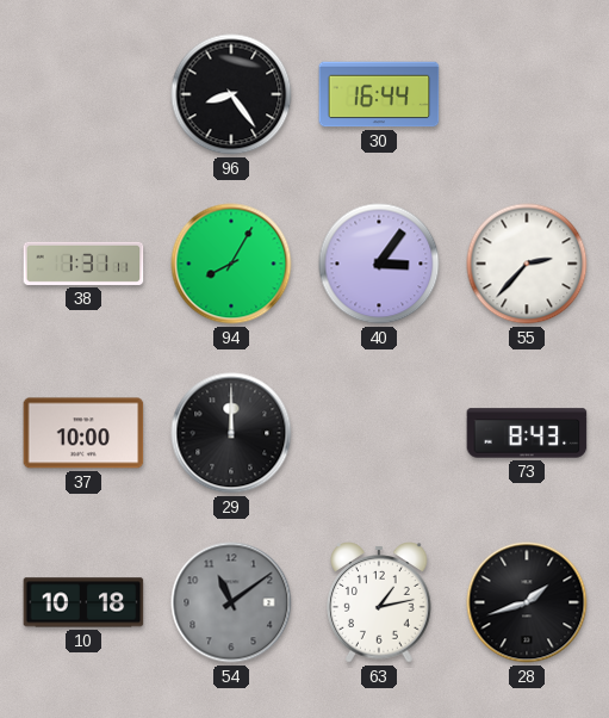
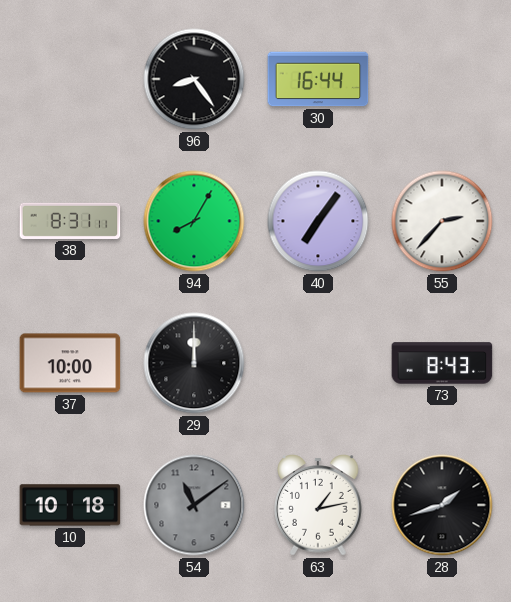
38: 1:31 -> 8:31 (70, 221)
40: 3:06 -> 7:06 (318, 221)
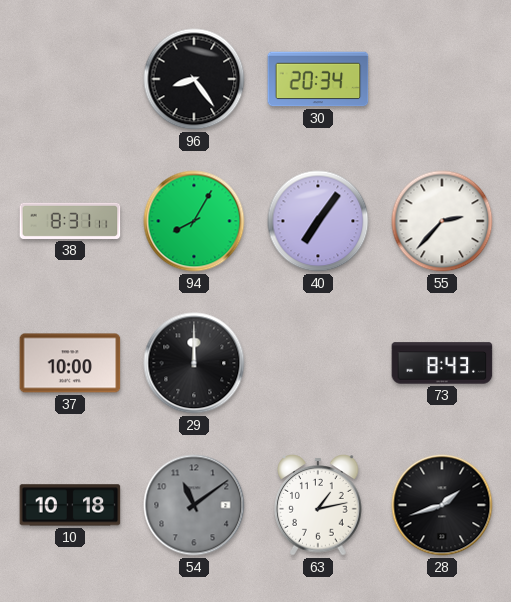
30: 16:44 -> 20:34 (318, 79)
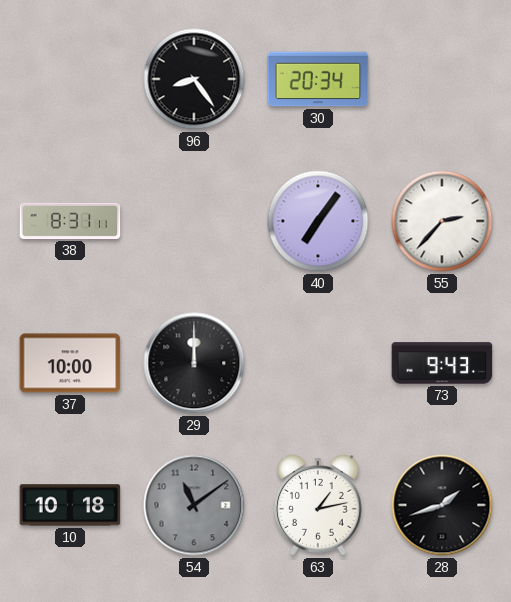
94: 8:05 -> none (194, 221)
73: 8:43 -> 9:43 (442, 363)
